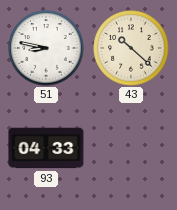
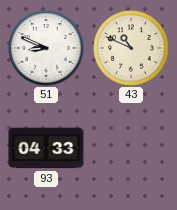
51: 8:47 -> 8:49 (46, 48)
43: 10:22 -> 10:49 (131, 48)
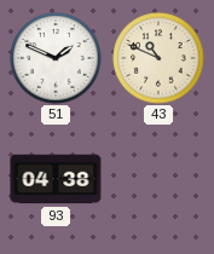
51: 8:49 -> 1:49 (56, 58)
93: 04:33 -> 04:38 (56, 179)
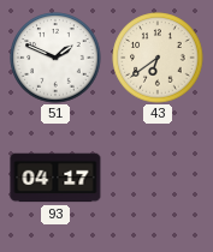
43: 10:49 -> 6:39 (158, 58)
93: 04:38 -> 04:17 (55, 178)
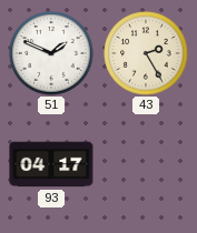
43: 6:39 -> 2:25 (146, 53)
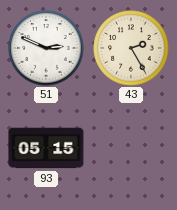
51: 1:49 -> 2:49 (46, 48)
93: 04:17 -> 05:15 (46, 148)
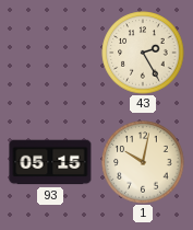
51: 2:49 -> none (46, 48)
1: none -> 10:02 (143, 162)
